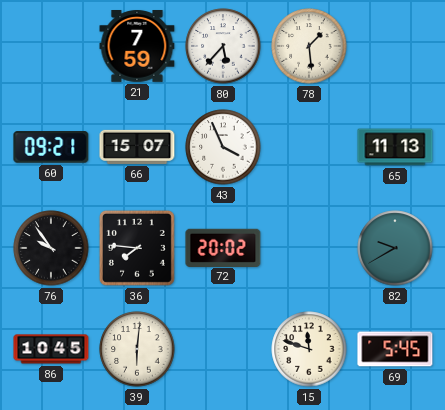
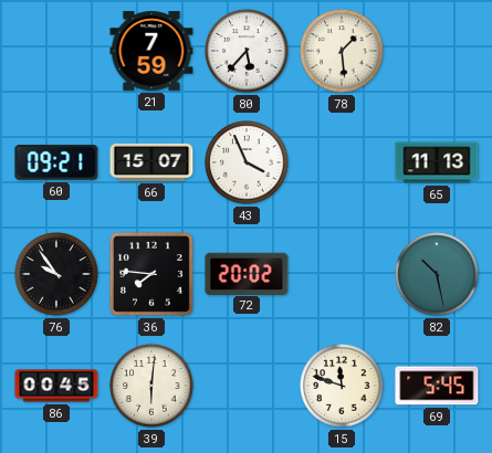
82: 9:40 -> 10:28 (437, 274)
86: 10:45 -> 00:45 (56, 386)
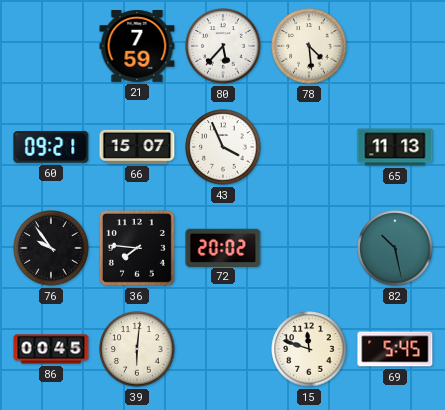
78: 1:29 -> 4:29 (309, 46)
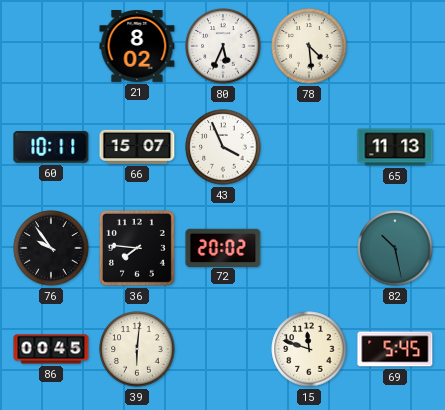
21: 7:59 -> 8:02 (137, 47)
80: 5:37 -> 5:34 (223, 46)
60: 09:21 -> 10:11 (51, 147)
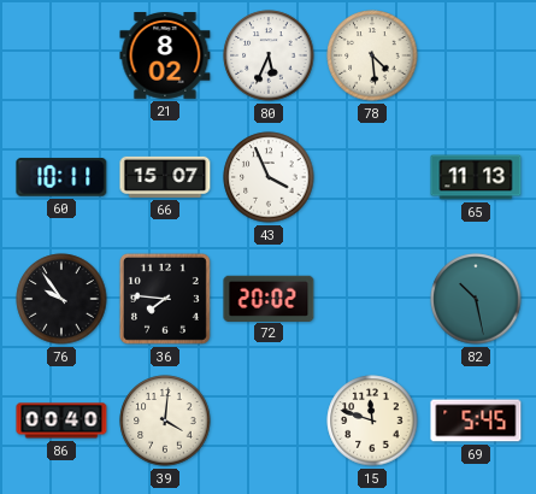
86: 00:45 -> 00:40 (61, 421)
39: 6:01 -> 4:01 (165, 421)
